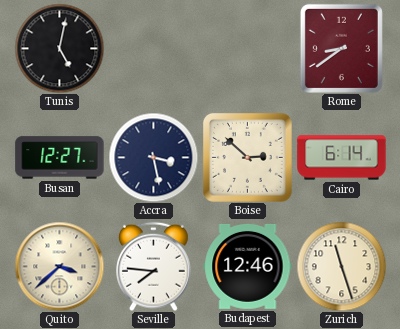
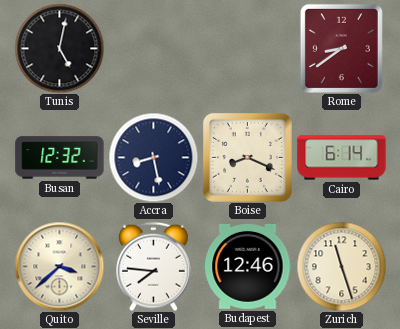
Busan: 12:27 -> 12:32 (60, 158)
Accra: 3:28 -> 8:28 (153, 157)
Boise: 2:52 -> 8:19 (247, 157)
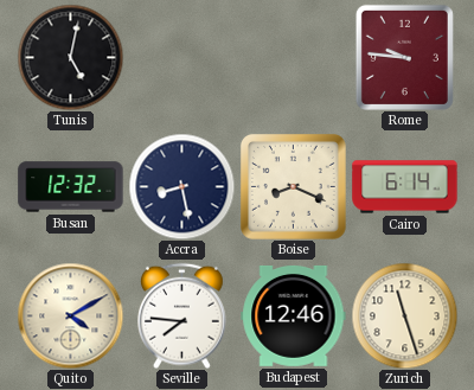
Rome: 8:39 -> 9:46 (404, 57)
Quito: 3:38 -> 4:10 (70, 315)
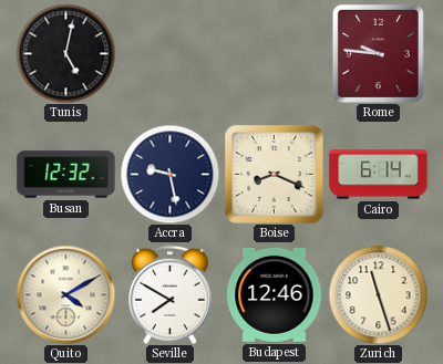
Accra: 8:28 -> 9:28 (169, 174)
Seville: 7:46 -> 7:50 (171, 294)
